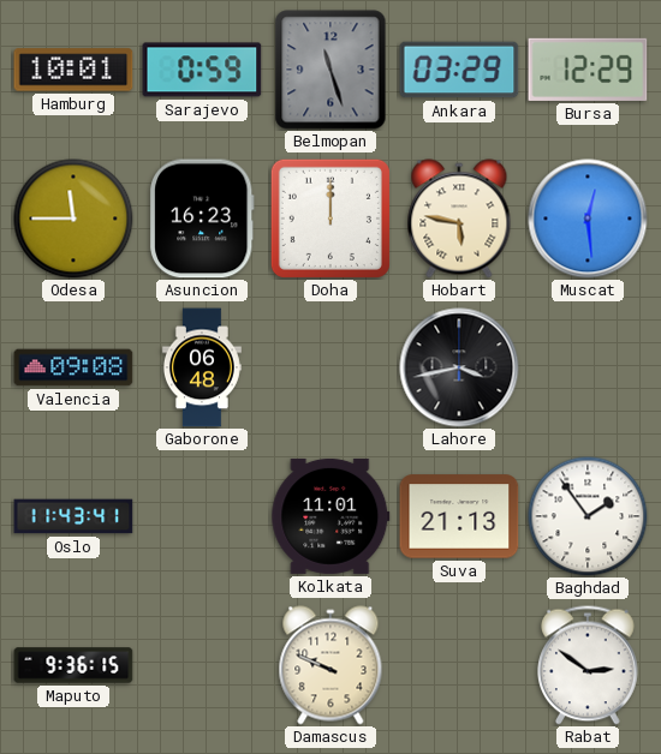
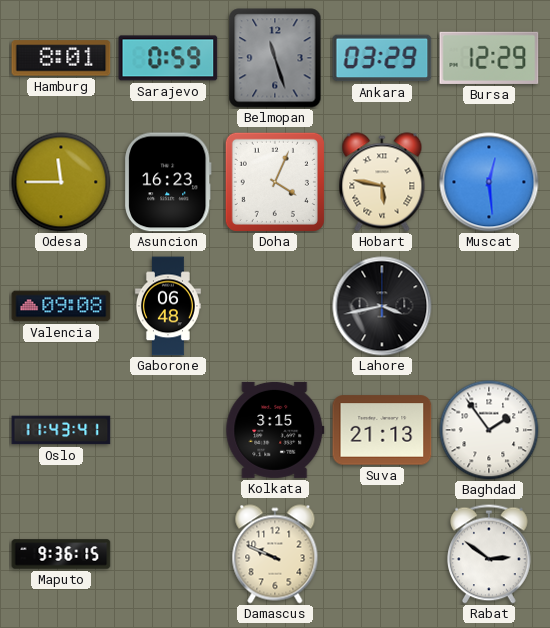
Hamburg: 10:01 -> 8:01 (61, 58)
Doha: 12:00 -> 4:04 (275, 182)
Kolkata: 11:01 -> 3:15 (275, 430)
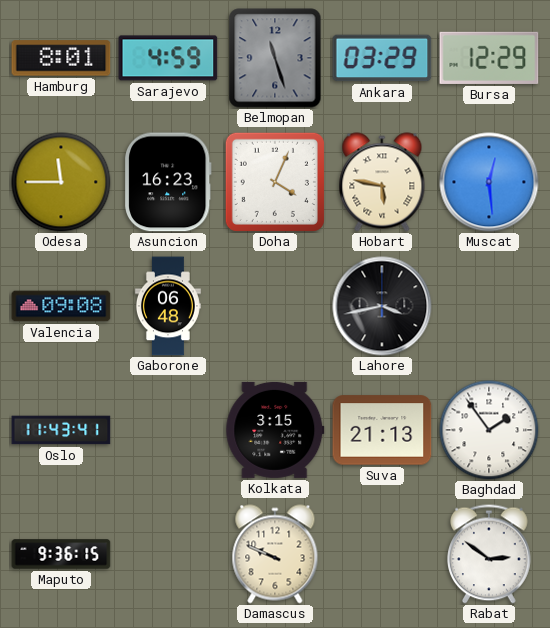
Sarajevo: 0:59 -> 4:59 (168, 58)
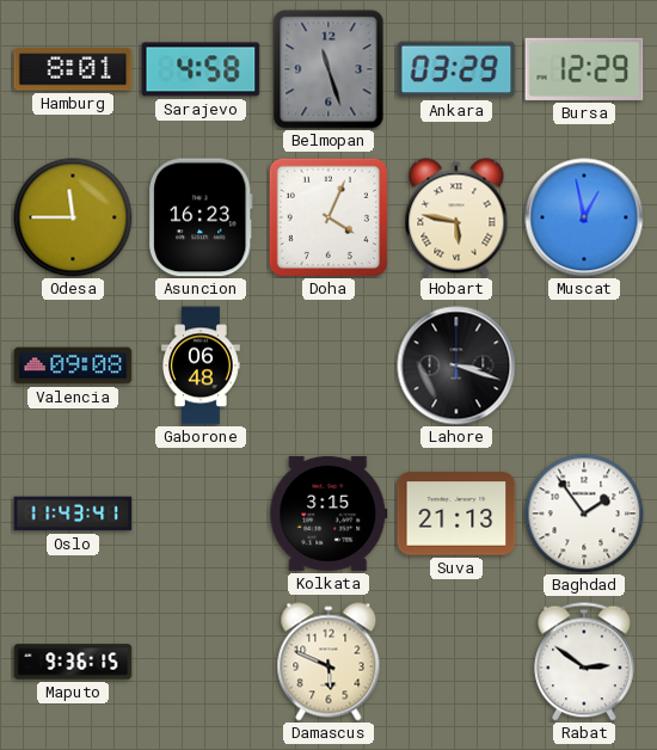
Sarajevo: 4:59 -> 4:58 (201, 69)
Muscat: 12:29 -> 12:58 (584, 217)
Lahore: 3:43 -> 3:18 (456, 365)
Damascus: 9:49 -> 5:49 (328, 662)
